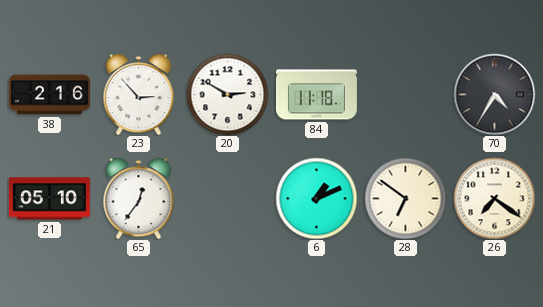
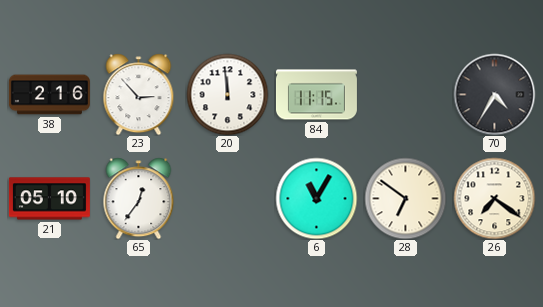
20: 2:50 -> 11:59 (227, 94)
84: 11:18 -> 11:15 (316, 95)
6: 1:11 -> 11:05 (316, 198)
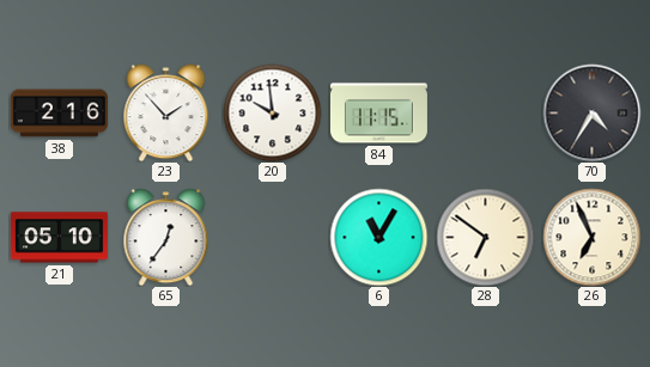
23: 2:53 -> 1:53 (166, 112)
20: 11:59 -> 9:59 (272, 112)
26: 7:21 -> 6:56 (591, 237)
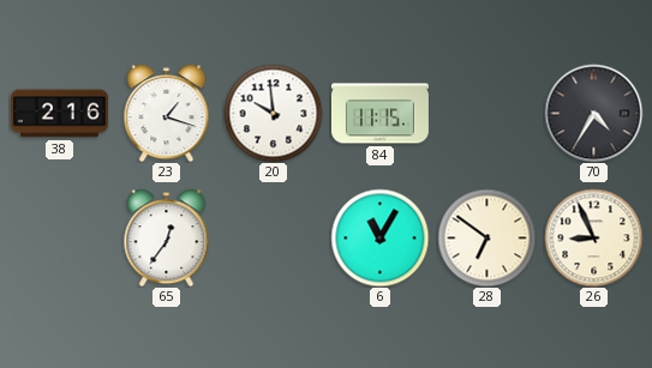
23: 1:53 -> 1:18 (167, 113)
21: 05:10 -> none (59, 238)
26: 6:56 -> 8:56 (593, 237)
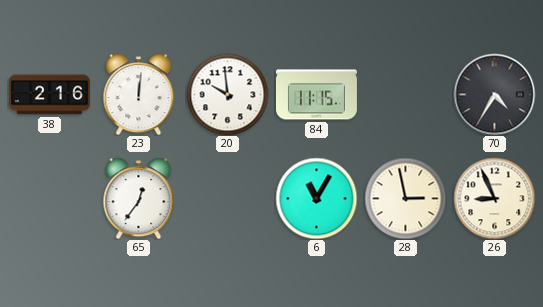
23: 1:18 -> 12:01 (139, 94)
28: 6:51 -> 2:58 (405, 198)
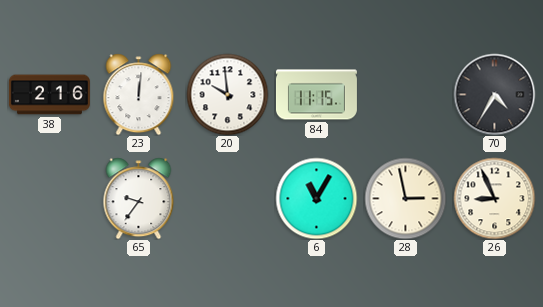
65: 12:36 -> 9:36 (139, 198)
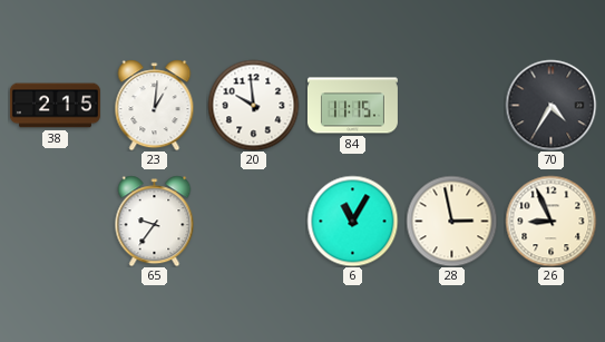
38: 2:16 -> 2:15 (55, 106)
23: 12:01 -> 1:01 (155, 105)
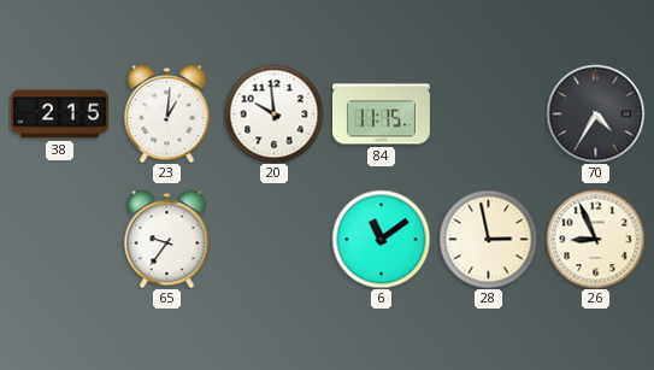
6: 11:05 -> 11:09 (381, 239)
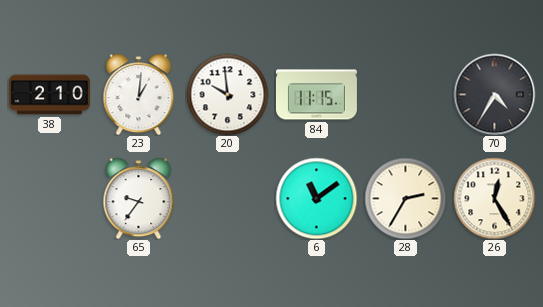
38: 2:15 -> 2:10 (49, 95)
28: 2:58 -> 2:35 (405, 198)
26: 8:56 -> 12:25 (494, 198)
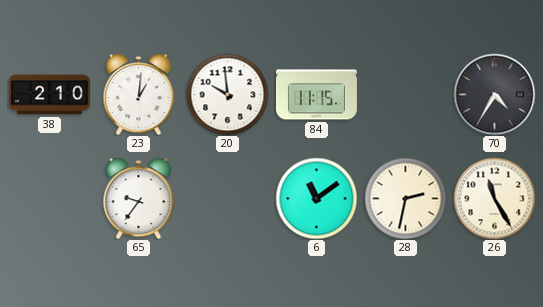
28: 2:35 -> 2:32 (405, 198)
26: 12:25 -> 11:25 (494, 198)
